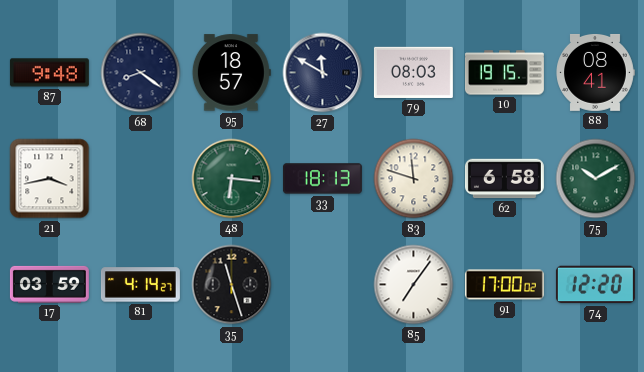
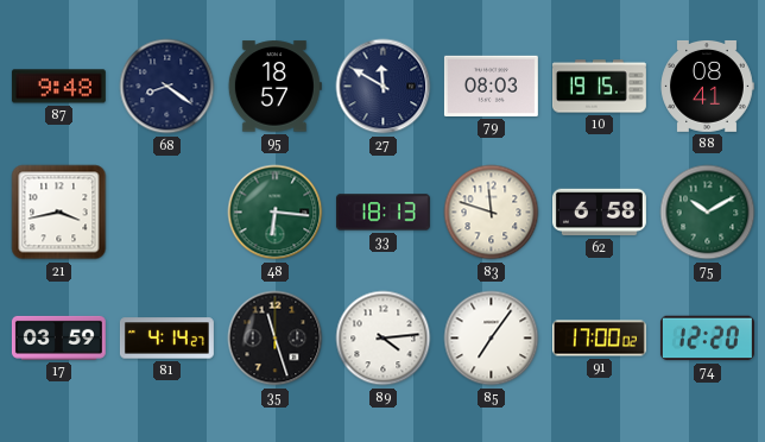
89: none -> 4:14 (384, 339)
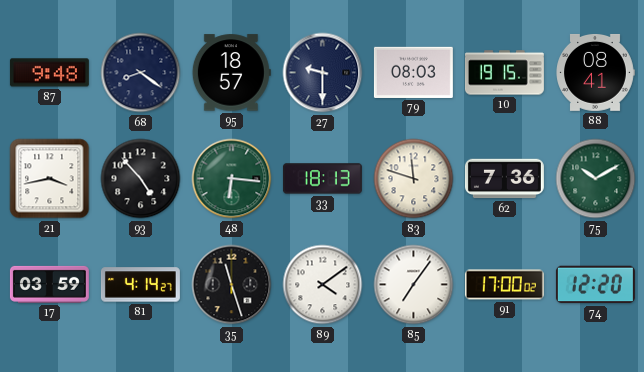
27: 11:50 -> 9:30 (323, 73)
93: none -> 4:53 (141, 179)
62: 6:58 -> 7:36 (504, 179)
89: 4:14 -> 4:09 (323, 285)
